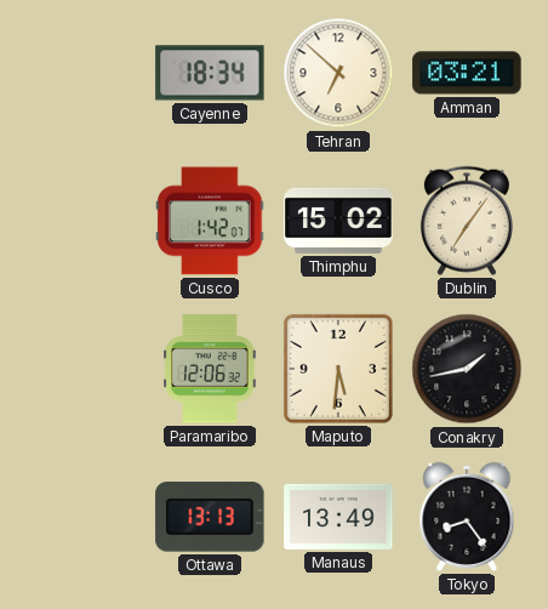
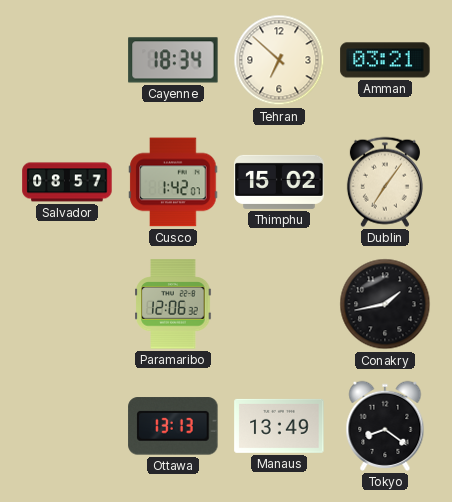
Salvador: none -> 08:57 (67, 182)
Maputo: 5:31 -> none (338, 369)
Tokyo: 8:24 -> 8:21 (385, 426)
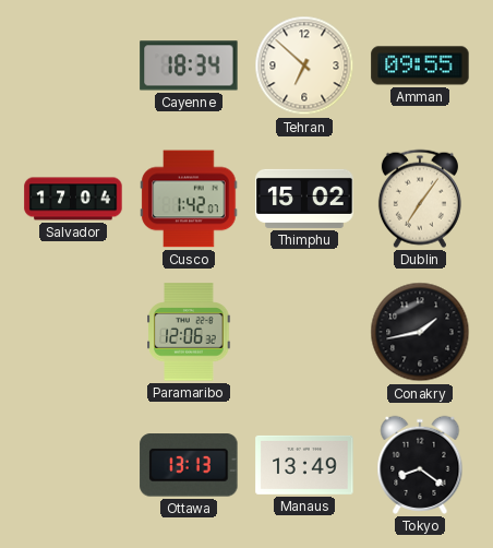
Amman: 03:21 -> 09:55 (420, 65)
Salvador: 08:57 -> 17:04 (73, 199)
